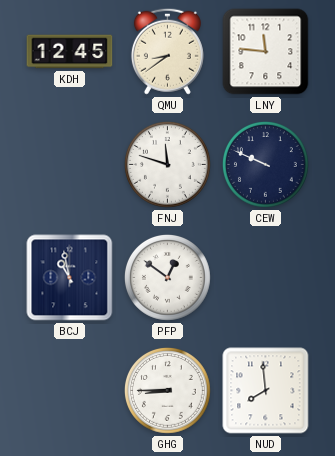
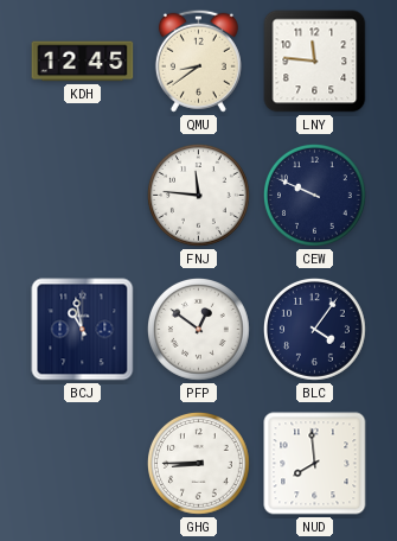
FNJ: 11:48 -> 11:46 (199, 196)
BLC: none -> 4:06 (315, 330)
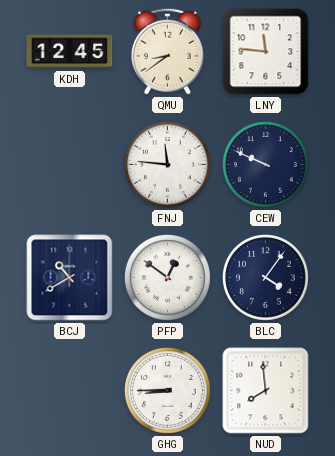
BCJ: 10:58 -> 10:40 (70, 278)
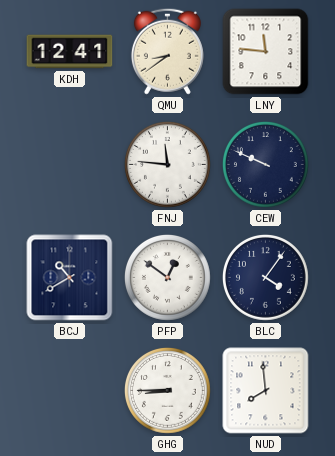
KDH: 12:45 -> 12:41 (70, 52)
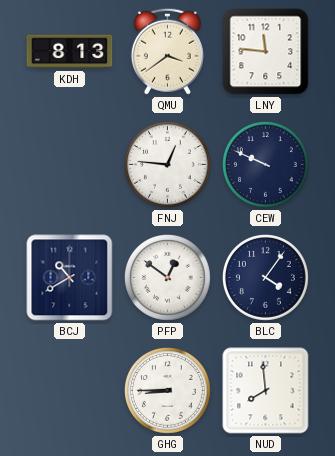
KDH: 12:41 -> 8:13 (70, 52)
QMU: 8:39 -> 3:39 (167, 51)
FNJ: 11:46 -> 12:46 (168, 165)
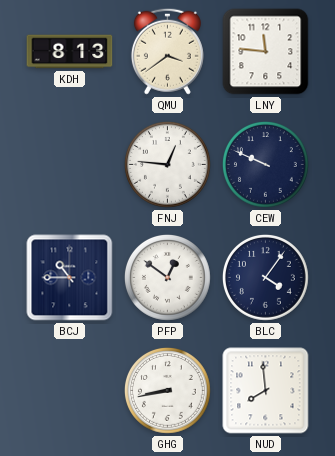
BCJ: 10:40 -> 10:45 (70, 278)
GHG: 8:45 -> 8:43 (168, 391)
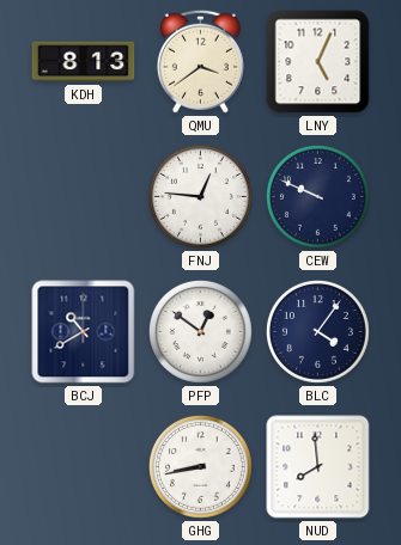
LNY: 11:46 -> 5:04 (318, 62)
BCJ: 10:45 -> 10:40 (84, 332)
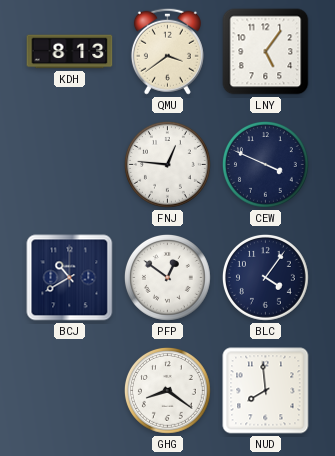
LNY: 5:04 -> 5:06 (266, 52)
CEW: 9:49 -> 3:49 (266, 165)
GHG: 8:43 -> 8:21 (168, 391)
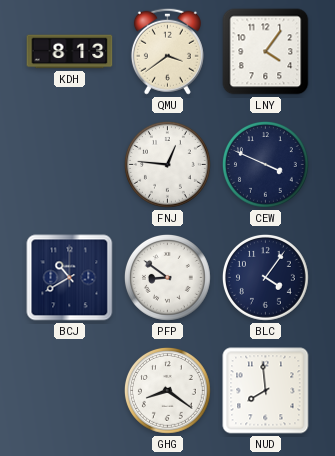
LNY: 5:06 -> 4:06 (266, 52)
PFP: 12:51 -> 8:51 (168, 278)
